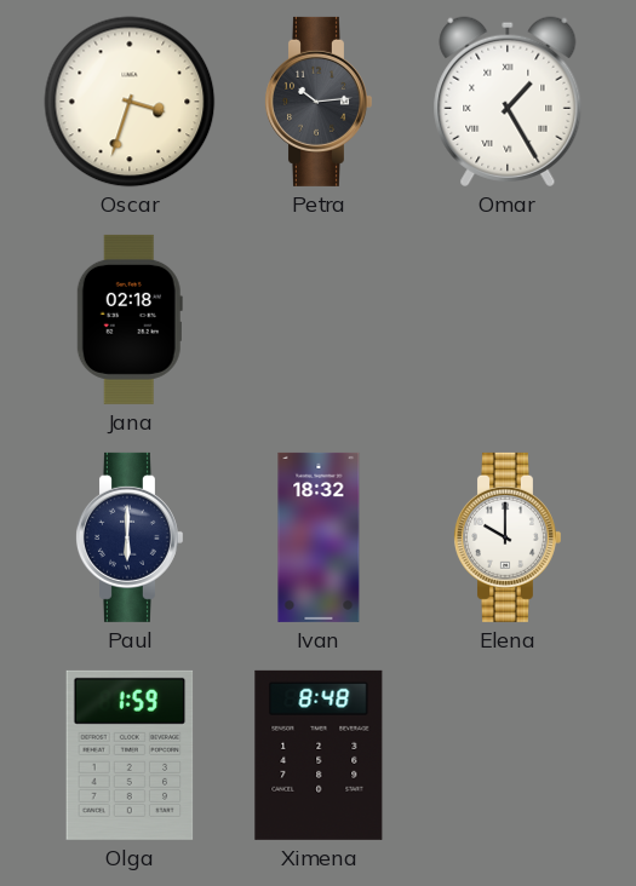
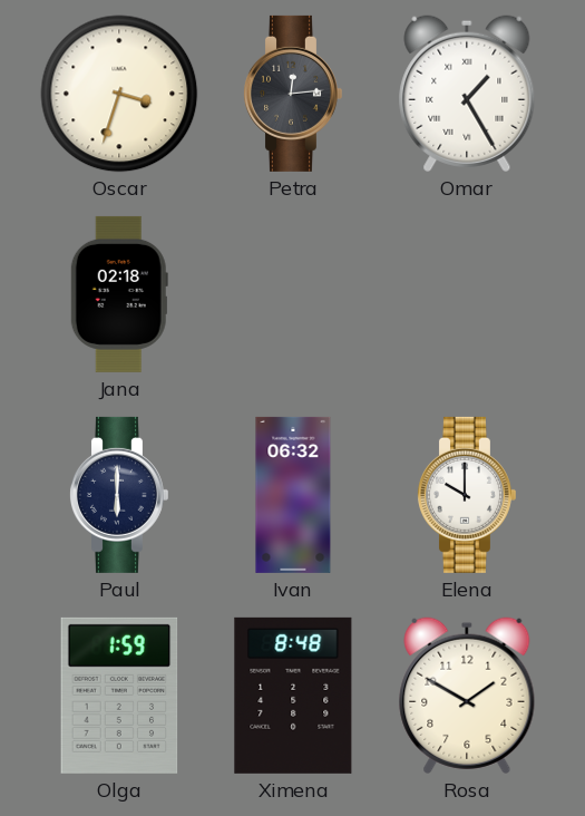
Petra: 10:14 -> 12:14 (292, 94)
Ivan: 18:32 -> 06:32 (293, 495)
Rosa: none -> 1:50 (467, 696)
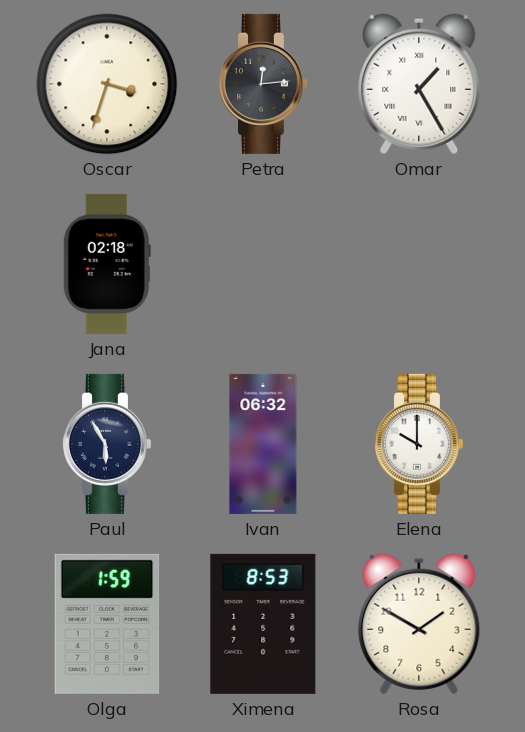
Paul: 6:00 -> 5:55 (106, 444)
Ximena: 8:48 -> 8:53 (263, 624)
